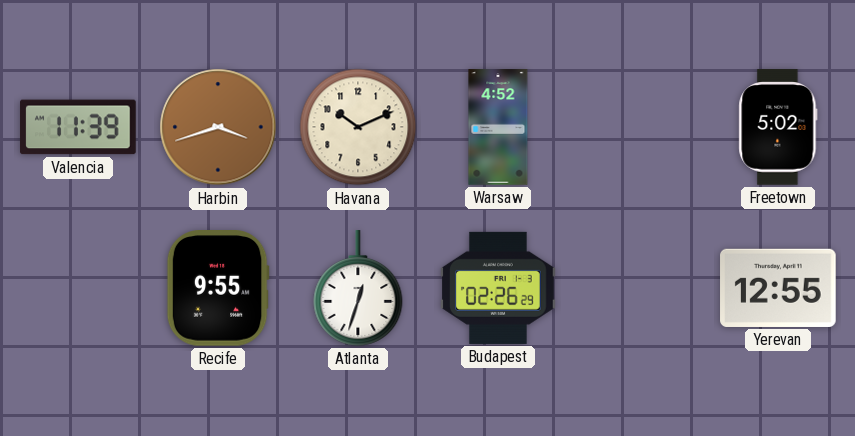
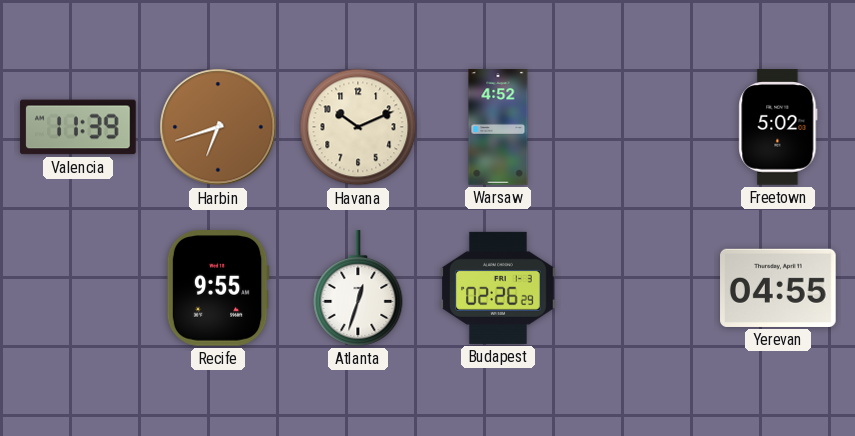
Harbin: 3:42 -> 6:42 (218, 127)
Yerevan: 12:55 -> 04:55 (778, 288)
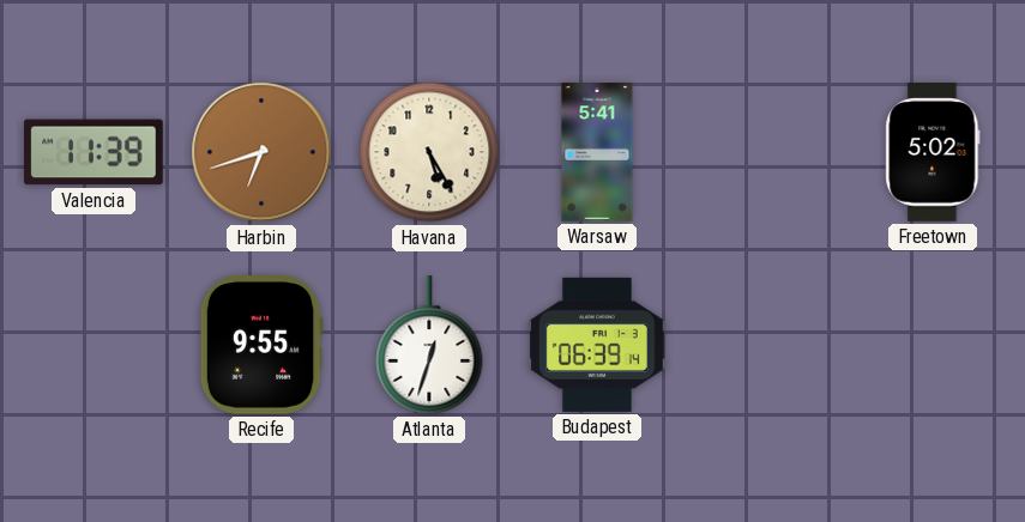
Havana: 10:11 -> 5:25 (429, 152)
Warsaw: 4:52 -> 5:41 (597, 152)
Budapest: 02:26 -> 06:39 (597, 345)
Yerevan: 04:55 -> none (778, 288)
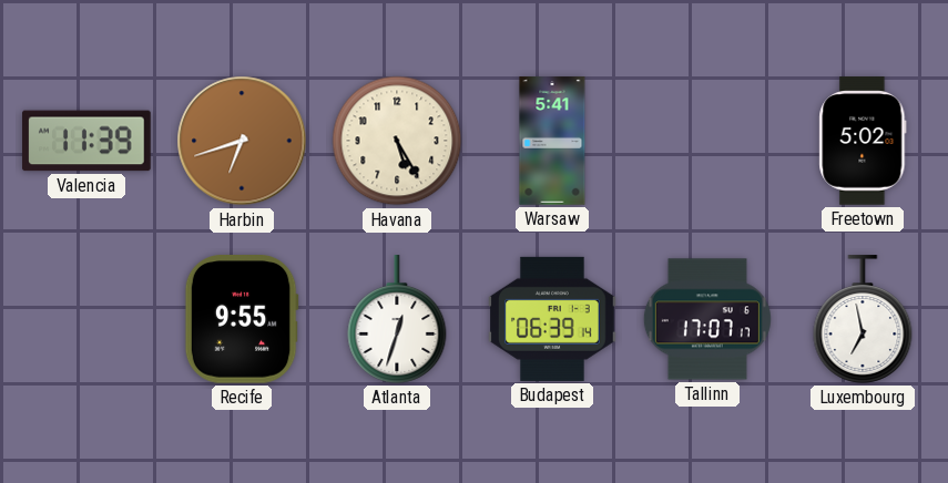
Tallinn: none -> 17:07 (707, 319)
Luxembourg: none -> 6:58 (863, 319)
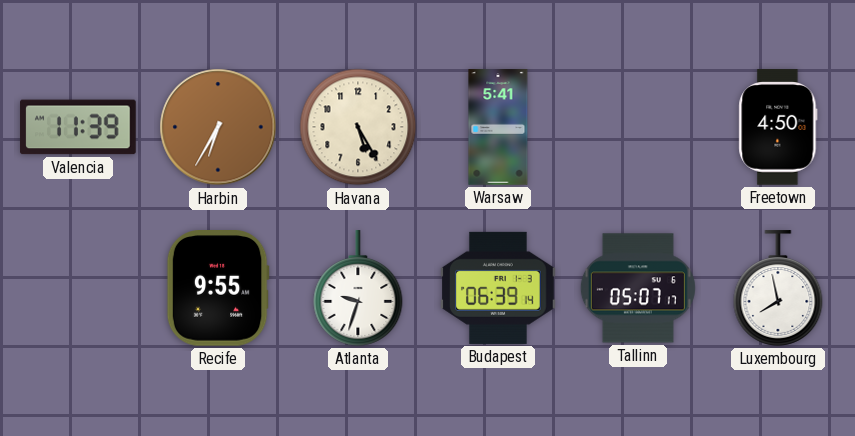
Harbin: 6:42 -> 6:35 (218, 127)
Freetown: 5:02 -> 4:50 (778, 127)
Atlanta: 12:33 -> 9:33 (358, 288)
Tallinn: 17:07 -> 05:07 (638, 288)
Luxembourg: 6:58 -> 7:58 (778, 288)
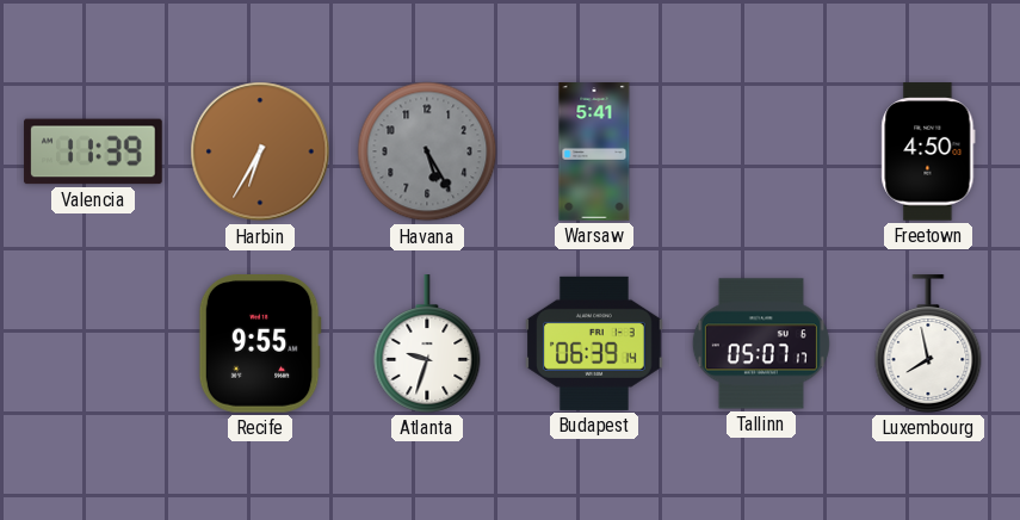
Havana dial: cream -> grey (427, 151)
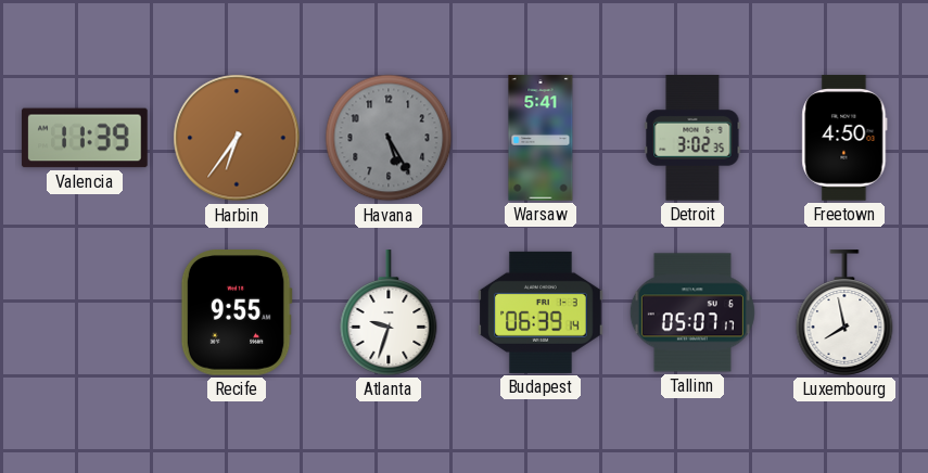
Harbin: 6:35 -> 6:36 (237, 138)
Detroit: none -> 3:02 (692, 138)
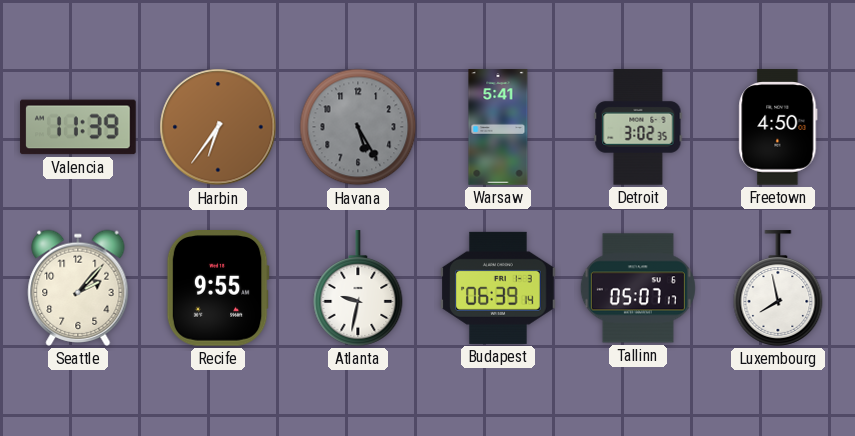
Seattle: none -> 2:07 (78, 288)
Atlanta: 9:33 -> 9:32 (358, 288)
